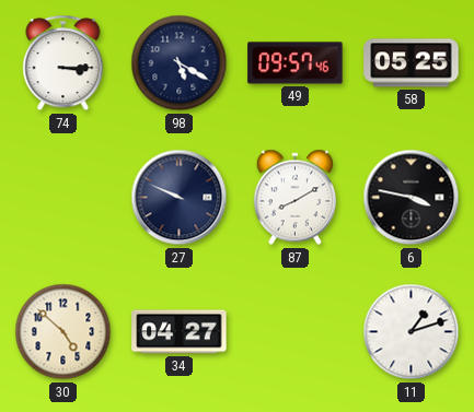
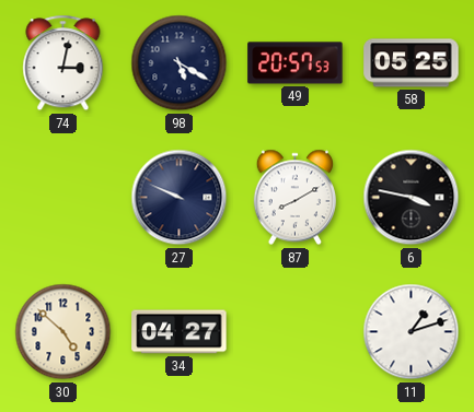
74: 3:15 -> 3:02 (63, 63)
49: 09:57 -> 20:57 (296, 63)
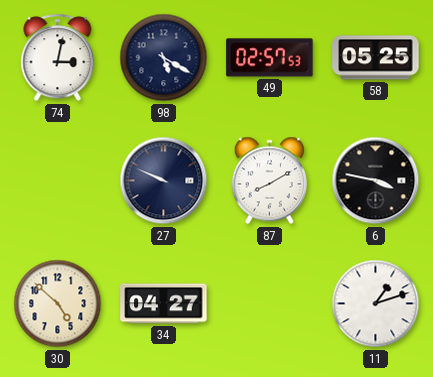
49: 20:57 -> 02:57 (270, 58)
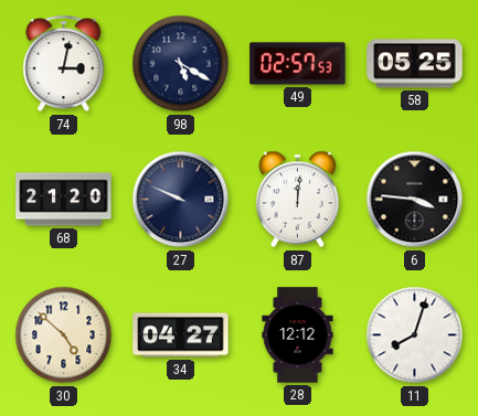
68: none -> 21:20 (64, 200)
87: 8:10 -> 12:01 (297, 200)
6: 3:47 -> 3:46 (415, 200)
28: none -> 12:12 (298, 335)
11: 1:12 -> 8:03 (415, 335)
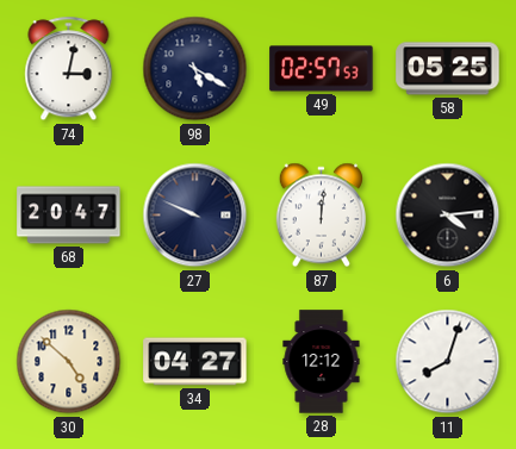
68: 21:20 -> 20:47 (69, 216)
6: 3:46 -> 4:14 (448, 216)
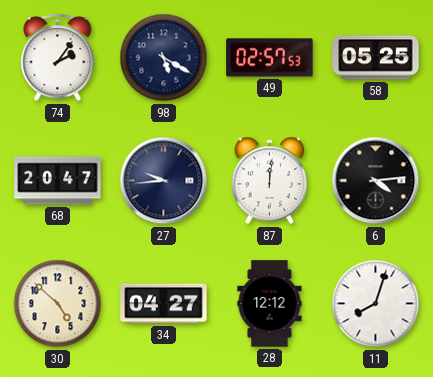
74: 3:02 -> 2:06 (58, 58)
27: 9:49 -> 9:44 (164, 181)
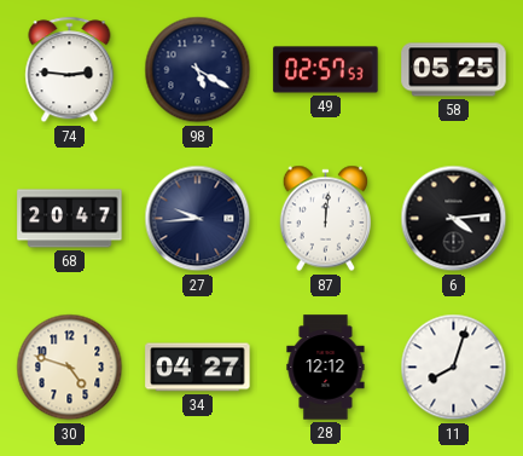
74: 2:06 -> 2:46 (70, 70)
30: 4:52 -> 4:48 (70, 368)
